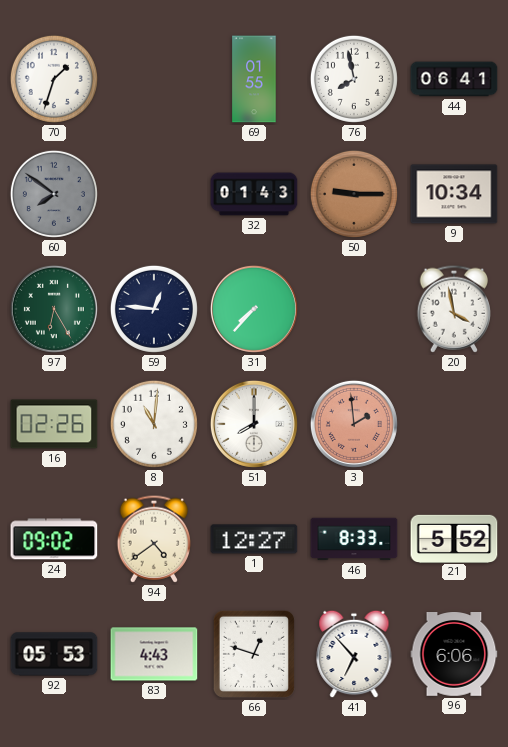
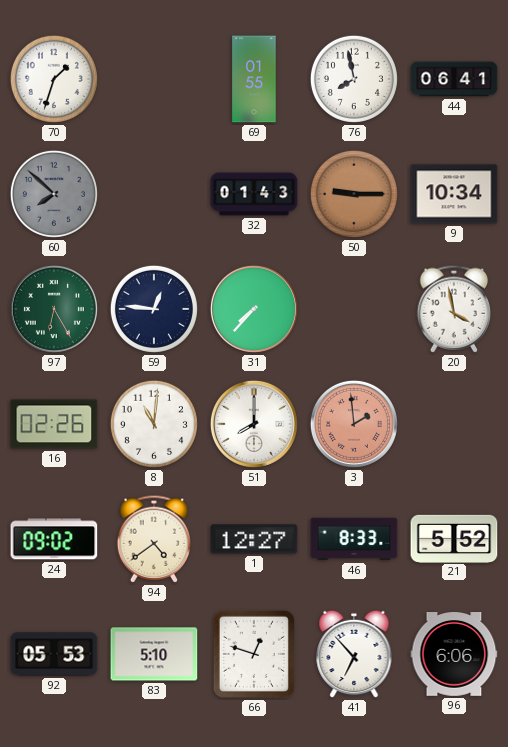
60: 7:51 -> 7:52 (54, 194)
83: 4:43 -> 5:10 (154, 654)
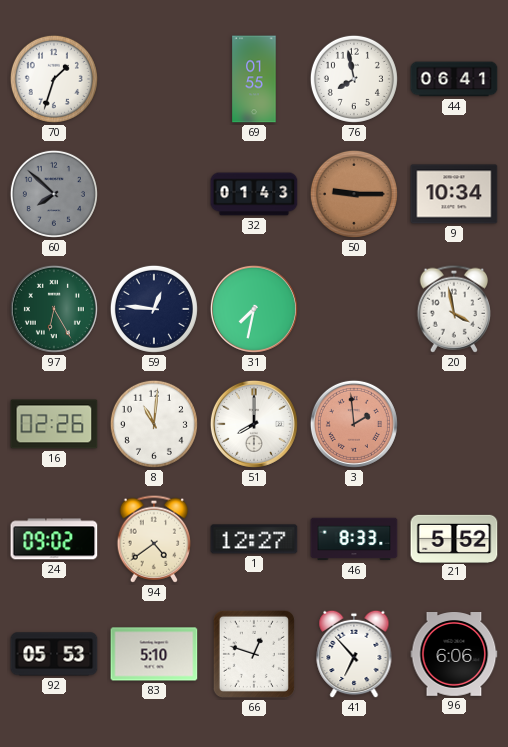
31: 7:37 -> 7:32 (254, 309)
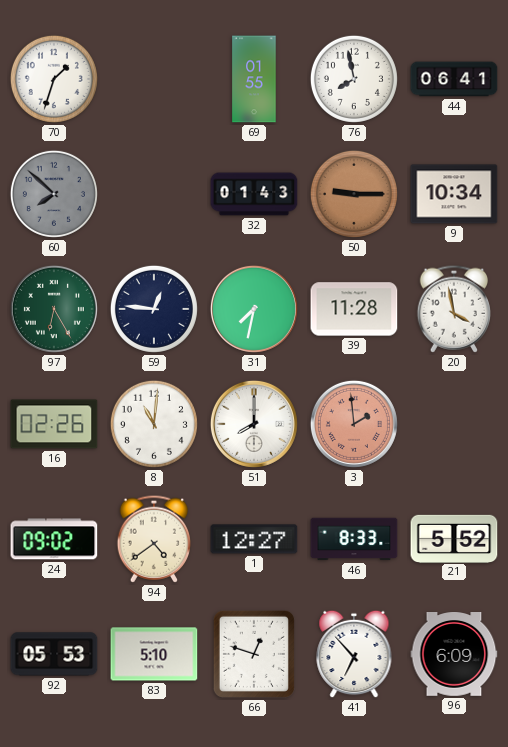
39: none -> 11:28 (354, 309)
96: 6:06 -> 6:09 (454, 655)
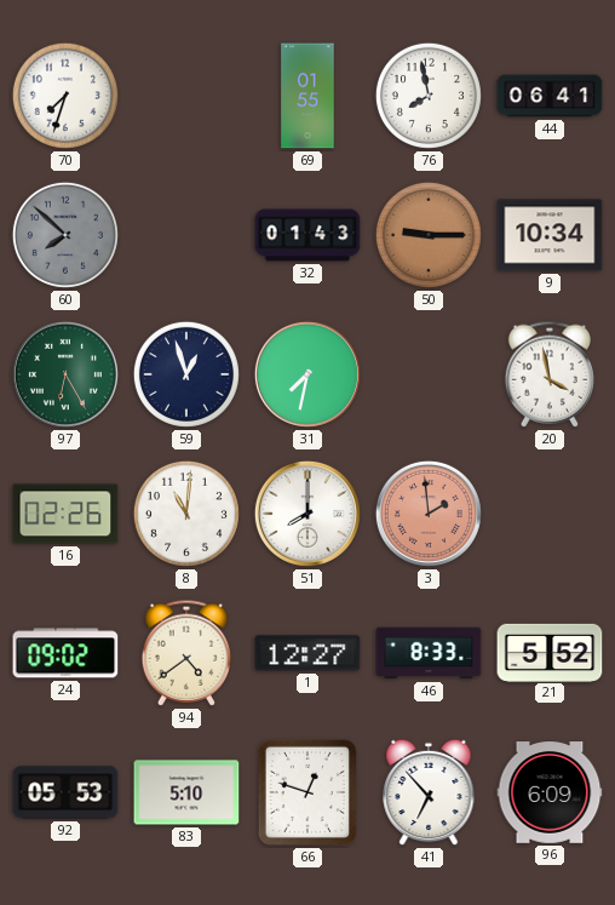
70: 1:33 -> 7:33 (65, 96)
59: 12:46 -> 12:57 (186, 374)
39: 11:28 -> none (354, 309)
